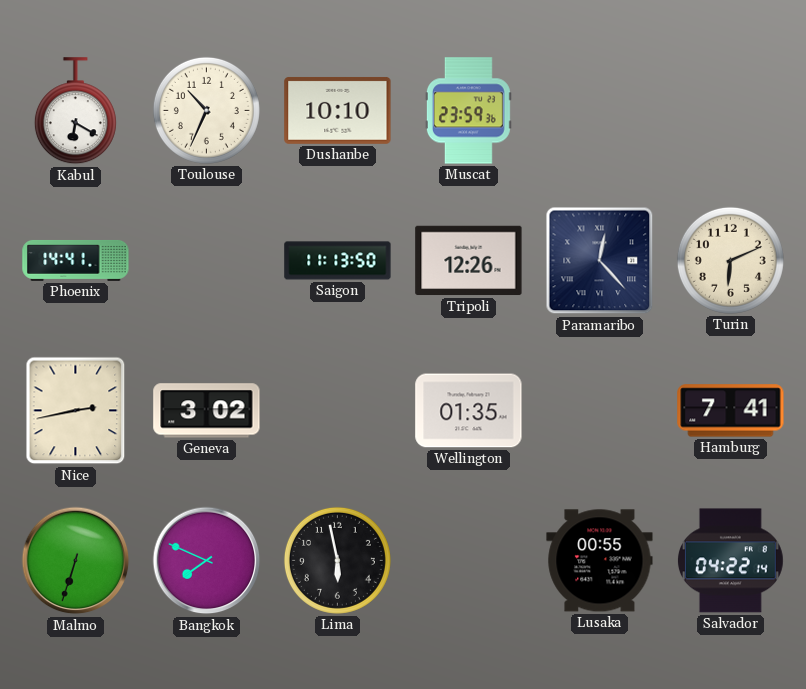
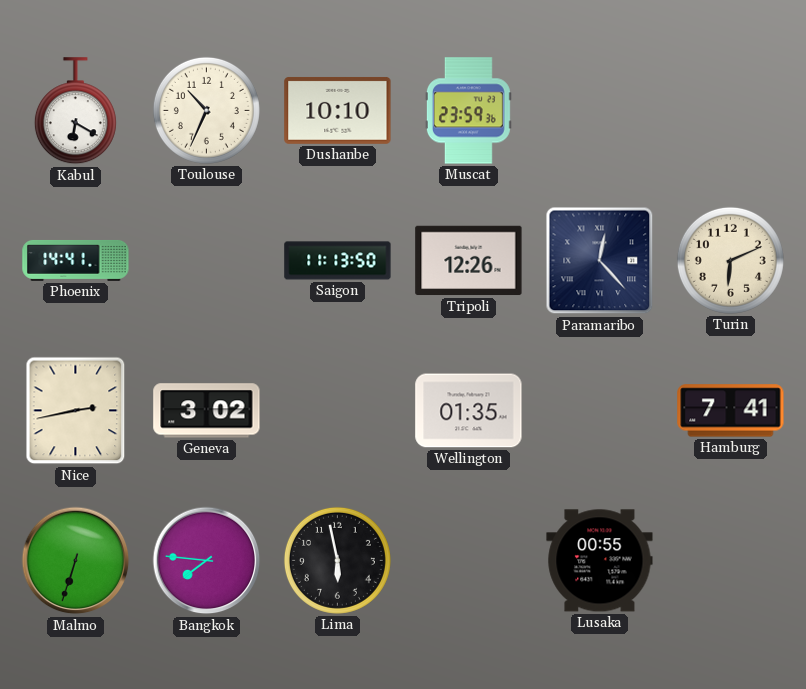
Bangkok: 7:49 -> 7:46 (207, 561)
Salvador: 04:22 -> none (730, 561)
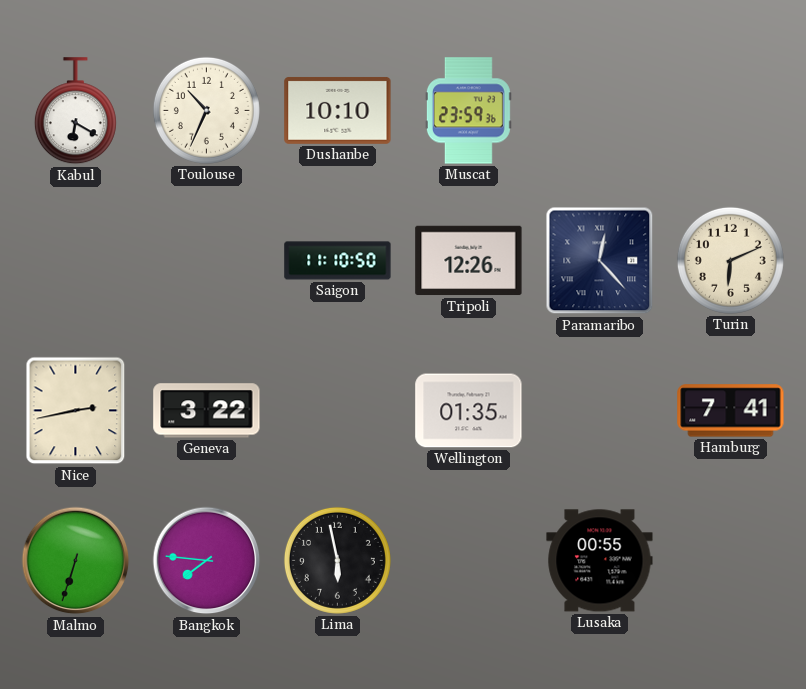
Phoenix: 14:41 -> none (76, 261)
Saigon: 11:13 -> 11:10 (338, 261)
Geneva: 3:02 -> 3:22 (207, 411)
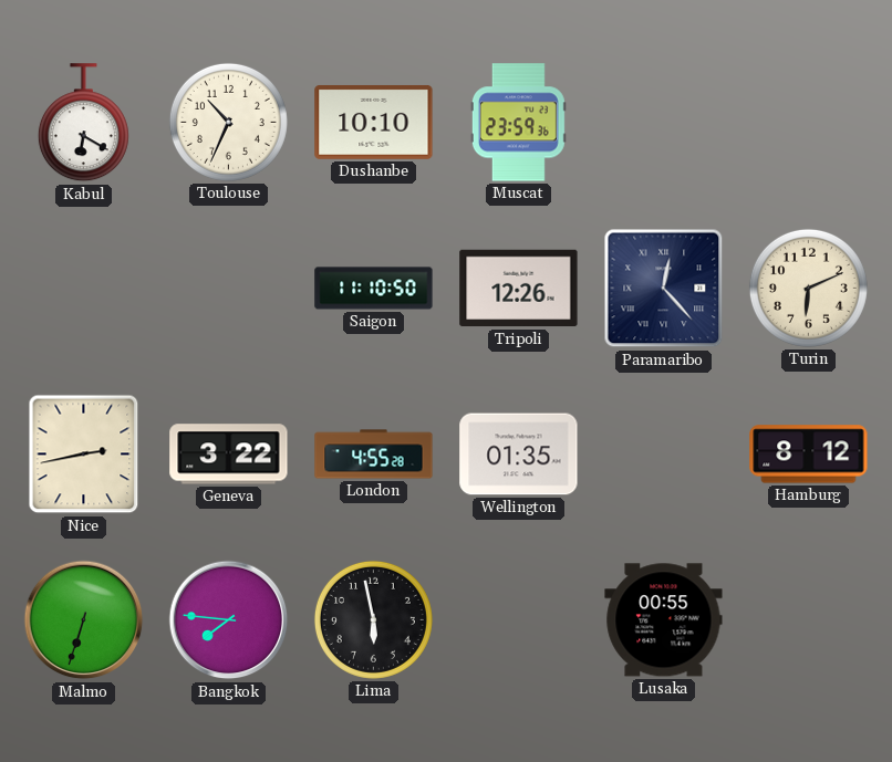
London: none -> 4:55 (374, 455)
Hamburg: 7:41 -> 8:12 (809, 455)
